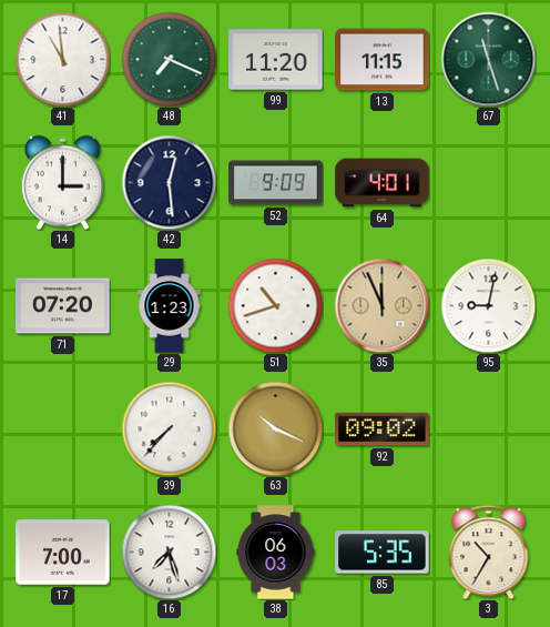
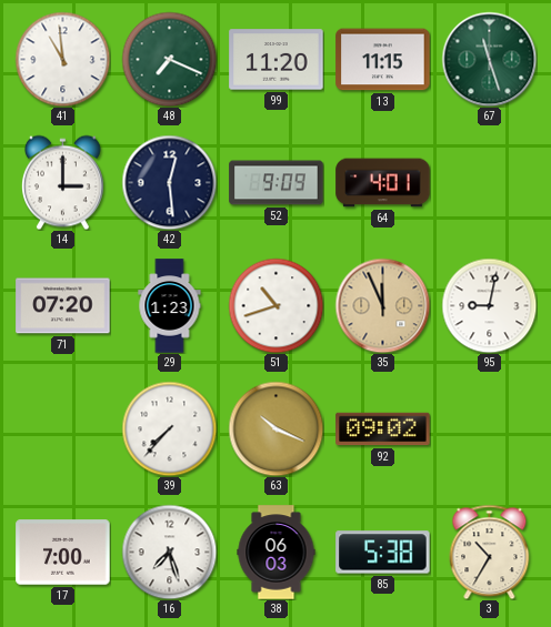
85: 5:35 -> 5:38 (383, 553)
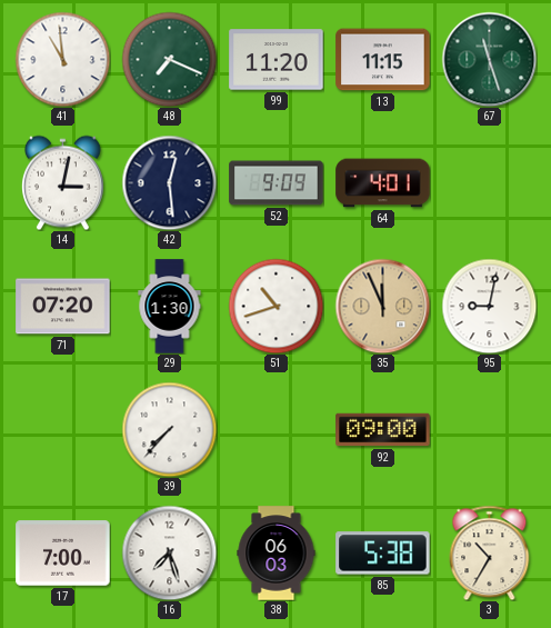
14: 3:00 -> 3:02 (62, 182)
29: 1:23 -> 1:30 (170, 307)
63: 10:19 -> none (275, 428)
92: 09:02 -> 09:00 (383, 430)
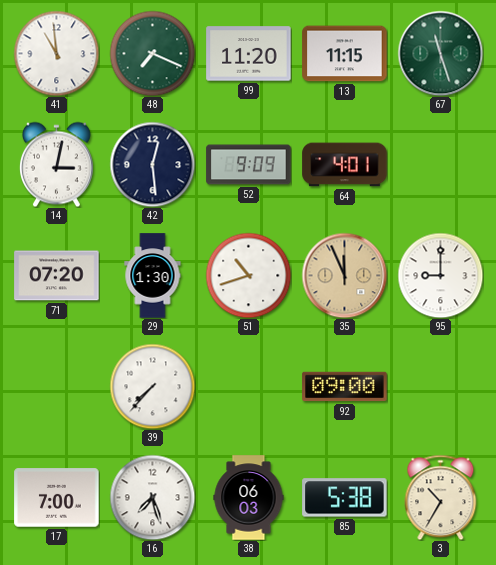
95: 9:02 -> 9:00 (440, 275)
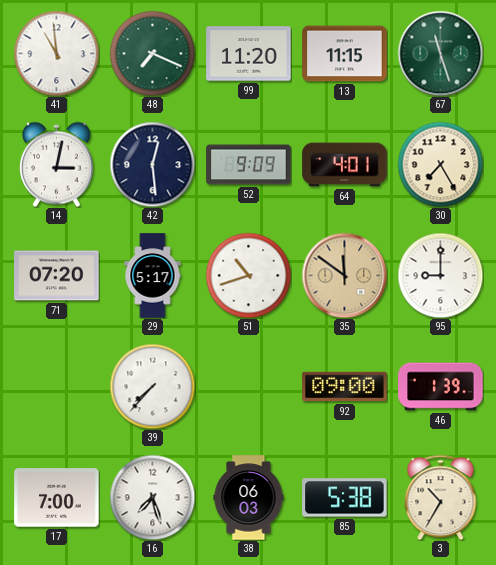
30: none -> 7:25 (440, 164)
29: 1:30 -> 5:17 (153, 276)
35: 11:56 -> 11:51 (344, 275)
46: none -> 1:39 (441, 387)
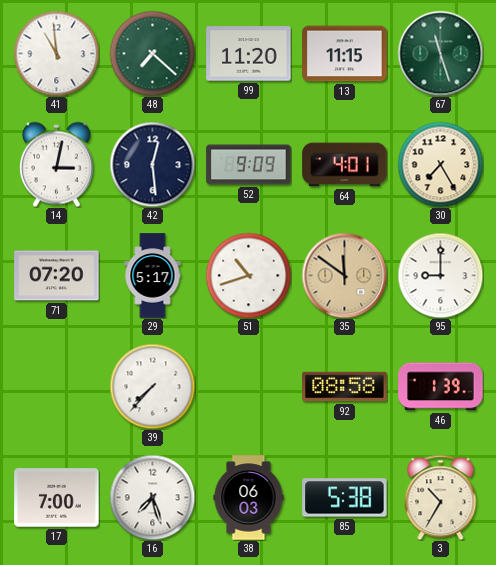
48: 7:19 -> 7:22 (152, 53)
92: 09:00 -> 08:58 (345, 387)
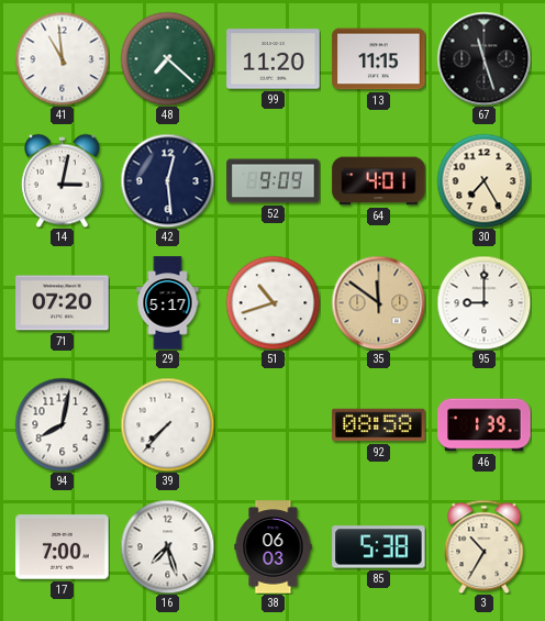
67 dial: green -> black (483, 58)
94: none -> 8:02 (62, 424)
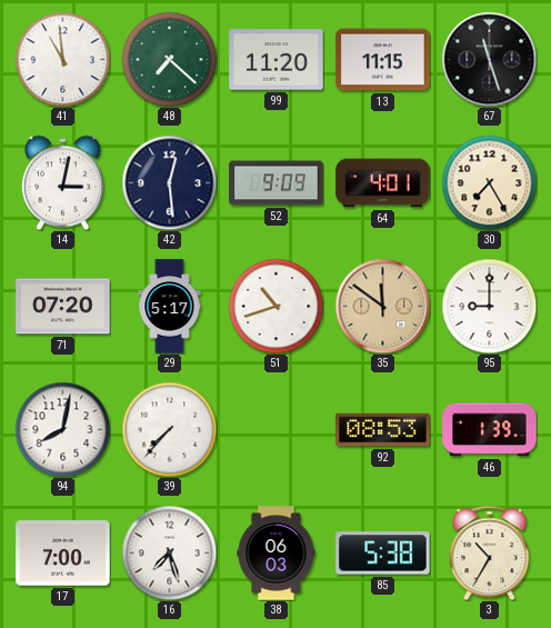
92: 08:58 -> 08:53 (383, 430)
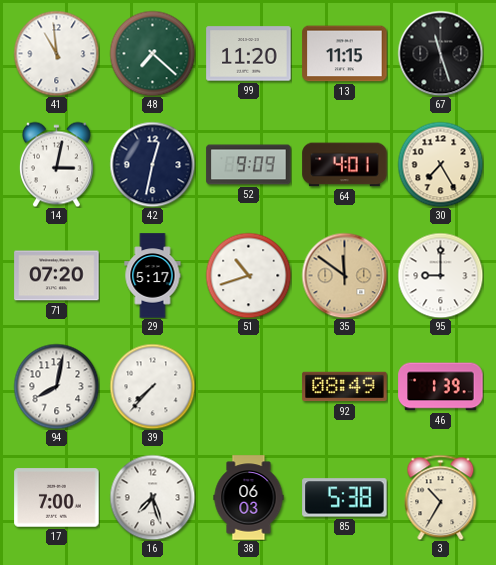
42: 12:29 -> 12:32 (152, 164)
92: 08:53 -> 08:49 (345, 387)
